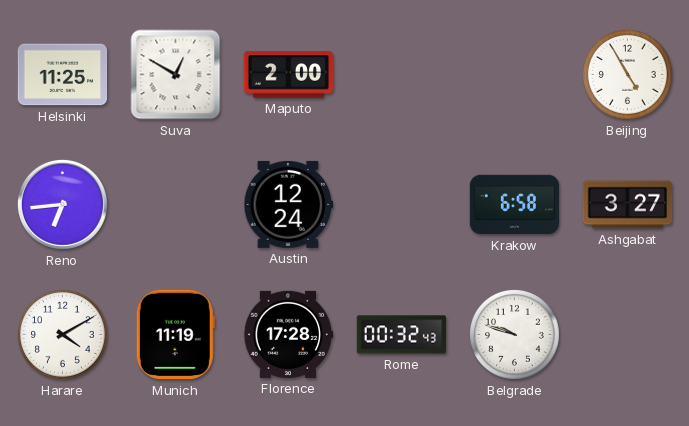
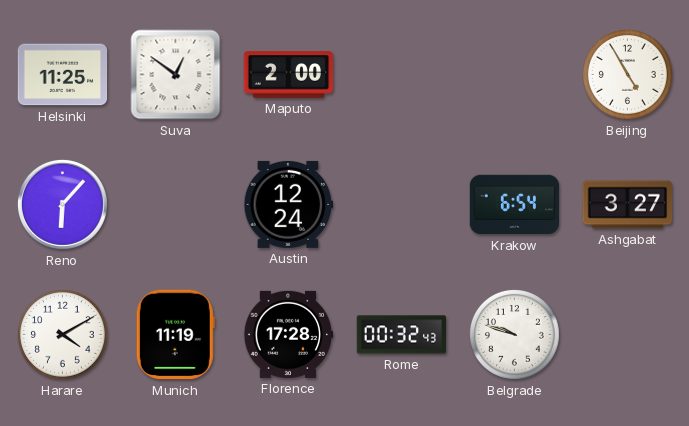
Suva: 12:50 -> 12:51 (176, 75)
Reno: 6:44 -> 6:07 (62, 204)
Krakow: 6:58 -> 6:54 (515, 205)
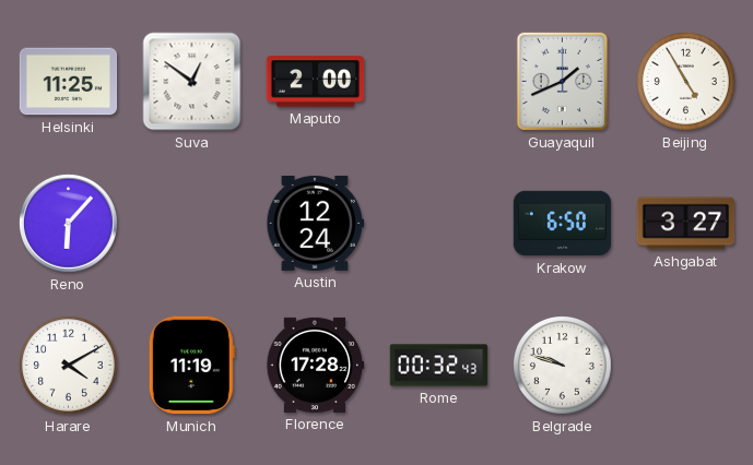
Guayaquil: none -> 1:41 (562, 81)
Krakow: 6:54 -> 6:50 (563, 224)
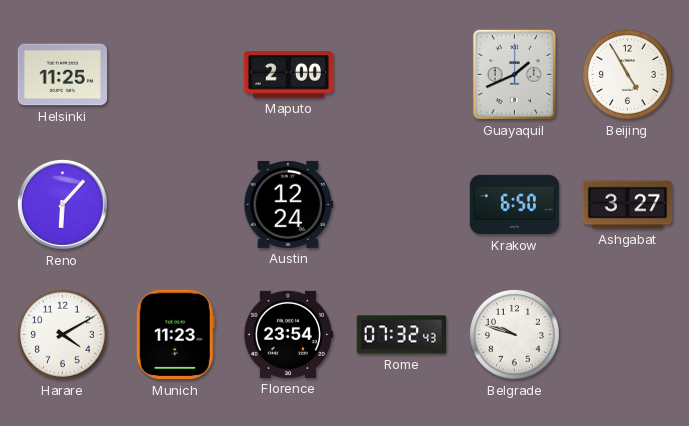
Suva: 12:51 -> none (192, 82)
Munich: 11:19 -> 11:23 (175, 335)
Florence: 17:28 -> 23:54 (288, 334)
Rome: 00:32 -> 07:32 (402, 335)
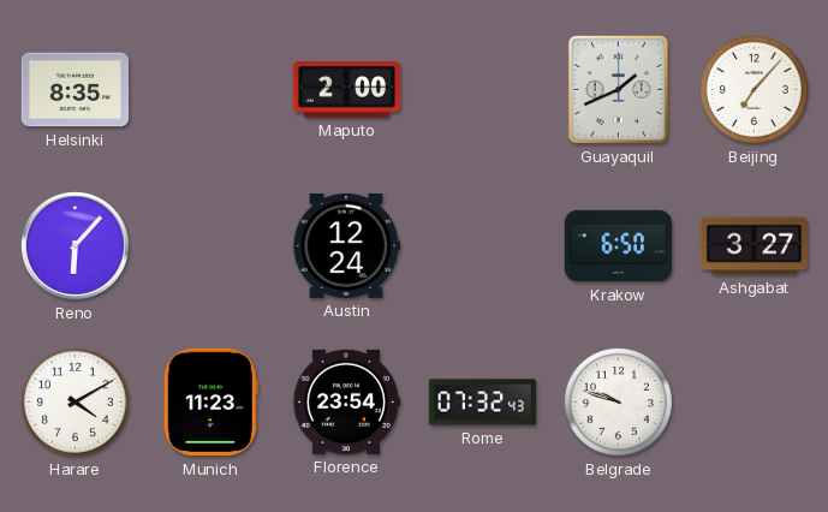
Helsinki: 11:25 -> 8:35 (76, 90)
Beijing: 4:55 -> 7:07 (755, 90)
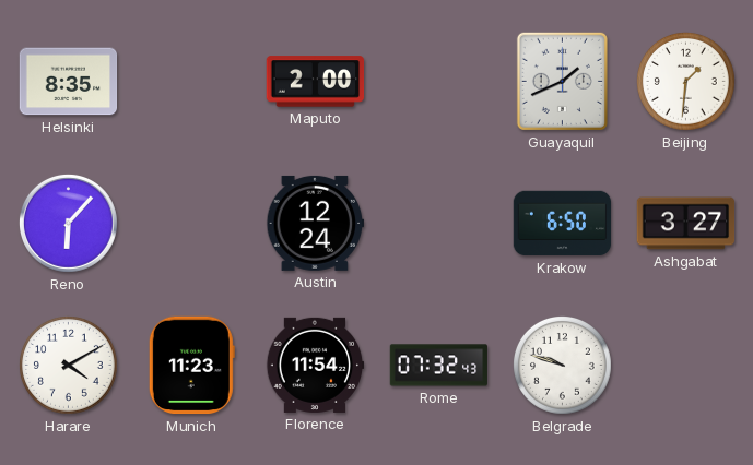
Beijing: 7:07 -> 1:31 (686, 82)
Florence: 23:54 -> 11:54 (315, 365)
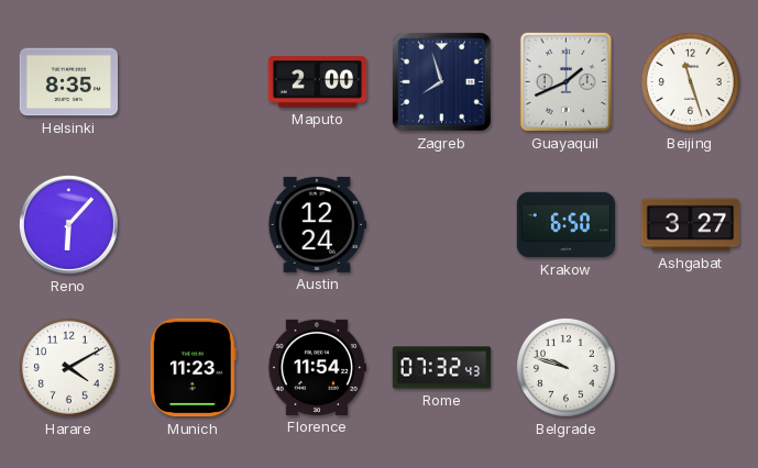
Zagreb: none -> 7:57 (441, 81)
Beijing: 1:31 -> 11:27 (691, 82)
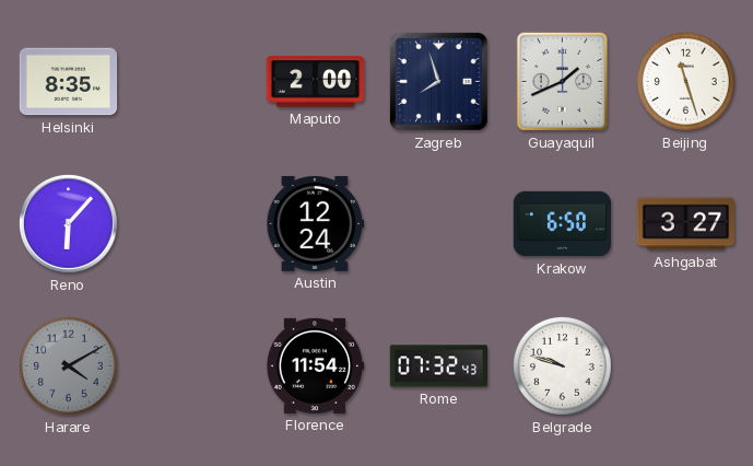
Harare dial: white -> grey (69, 366)
Munich: 11:23 -> none (193, 368)
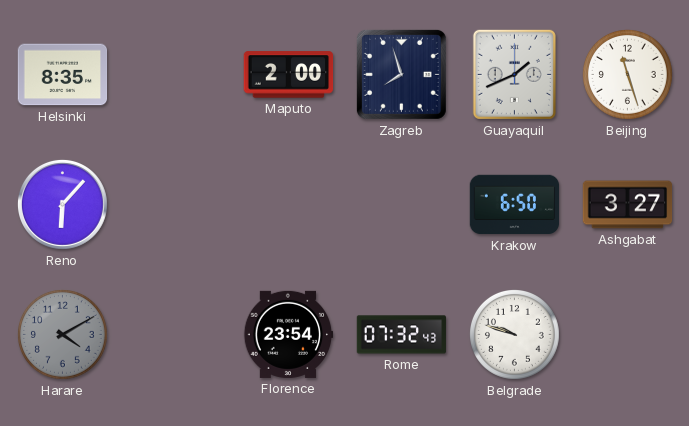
Austin: 12:24 -> none (316, 223)
Florence: 11:54 -> 23:54 (288, 334)
